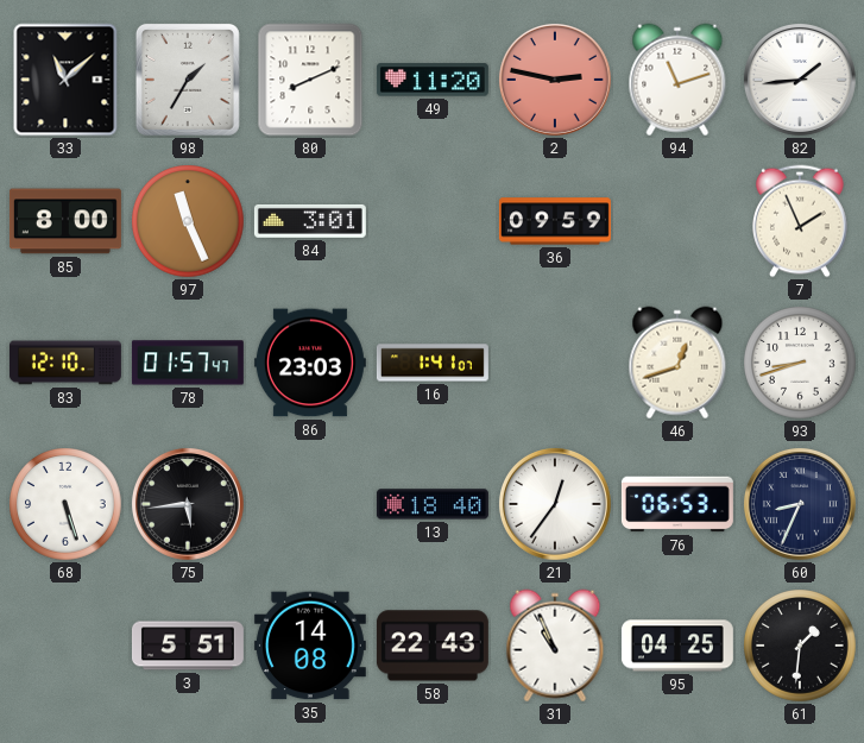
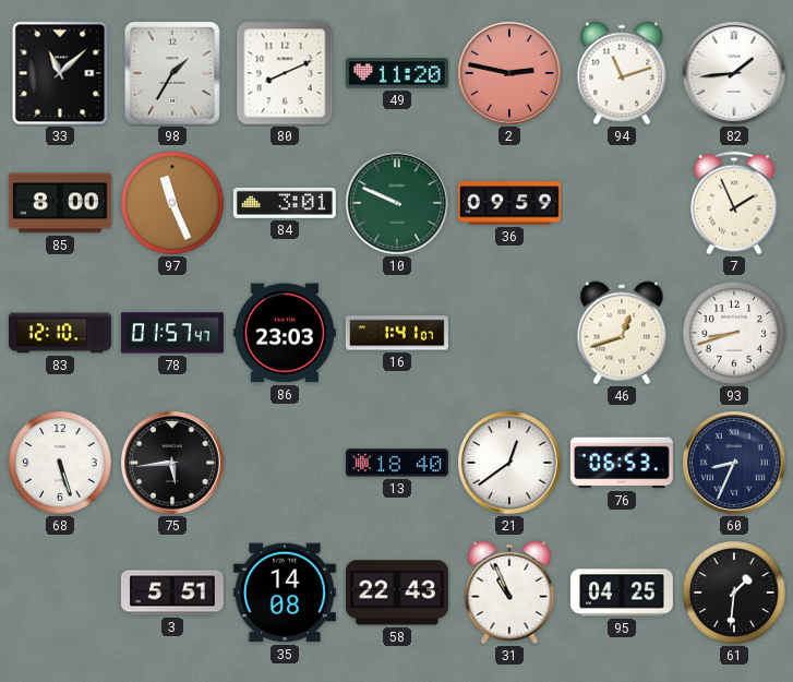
10: none -> 9:49 (397, 203)
21: 12:36 -> 12:39 (509, 463)
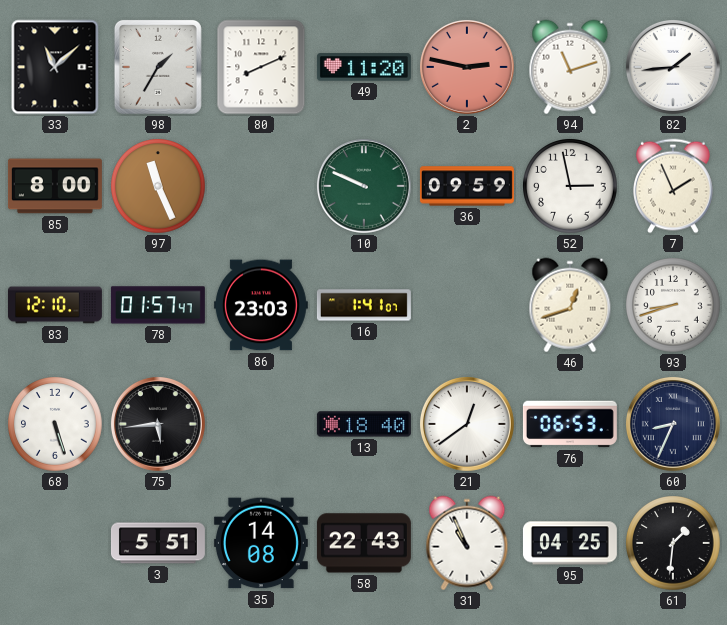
84: 3:01 -> none (285, 203)
52: none -> 2:58 (570, 186)
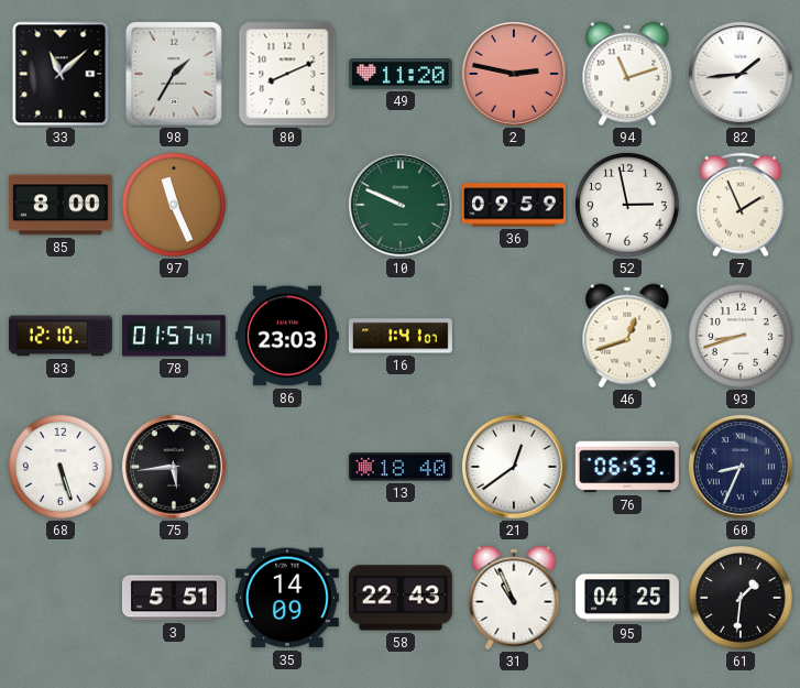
35: 14:08 -> 14:09 (287, 598)
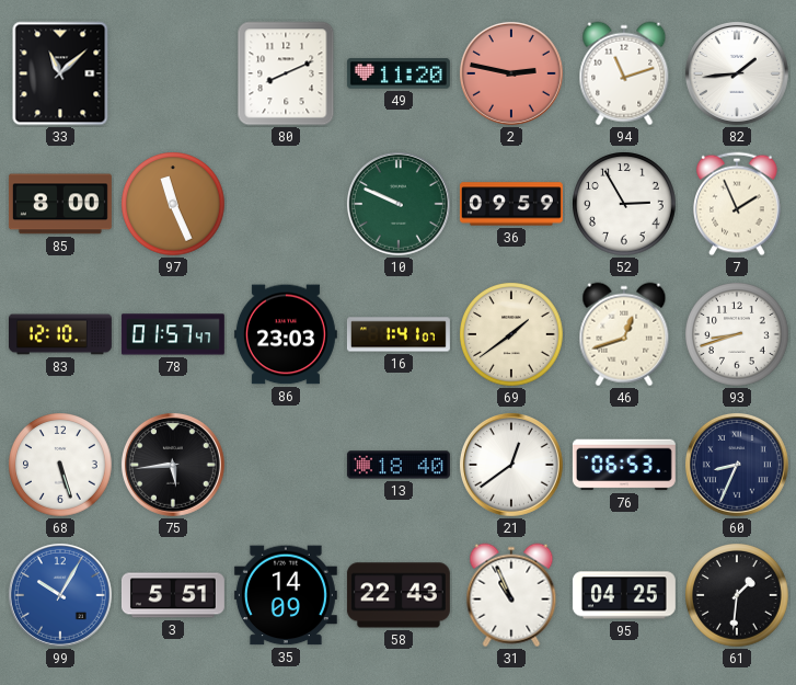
98: 1:35 -> none (174, 74)
52: 2:58 -> 2:55 (624, 204)
69: none -> 1:39 (511, 334)
99: none -> 10:05 (60, 595)
